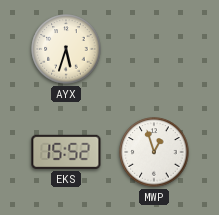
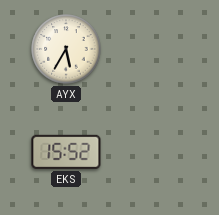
AYX: 5:33 -> 5:35 (66, 49)
MWP: 12:57 -> none (154, 152)
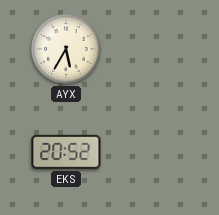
EKS: 15:52 -> 20:52 (66, 152)
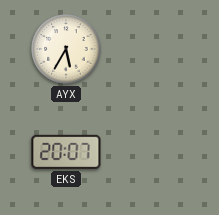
EKS: 20:52 -> 20:07 (66, 152)
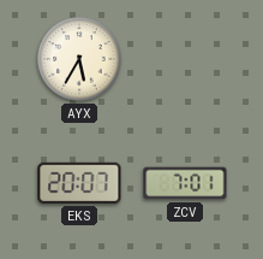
ZCV: none -> 7:01 (185, 183)
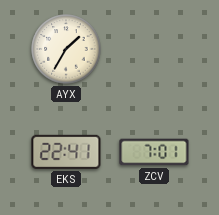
AYX: 5:35 -> 1:35 (66, 49)
EKS: 20:07 -> 22:41 (66, 152)
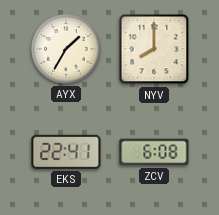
NYV: none -> 8:00 (154, 49)
ZCV: 7:01 -> 6:08 (154, 152)
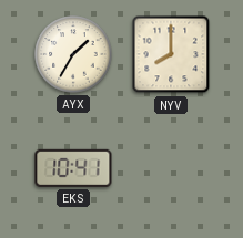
EKS: 22:41 -> 10:41 (73, 168)
ZCV: 6:08 -> none (154, 152)
